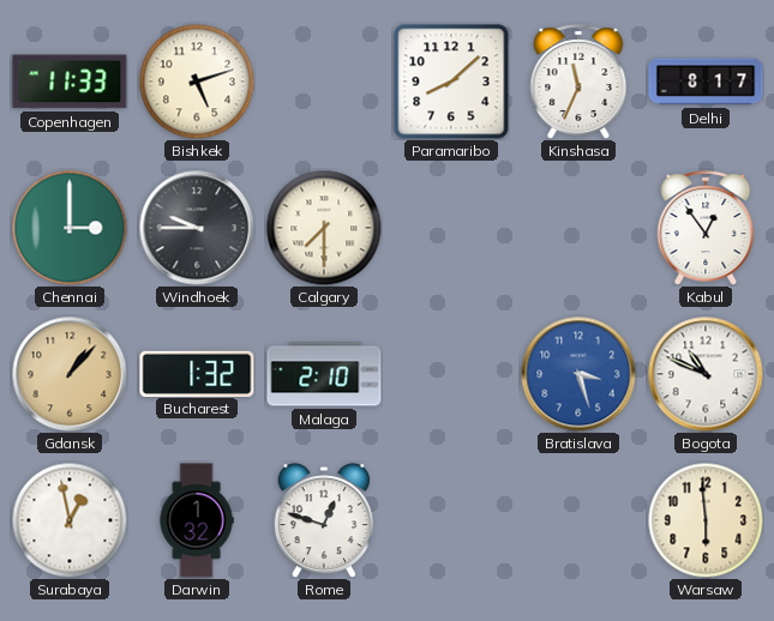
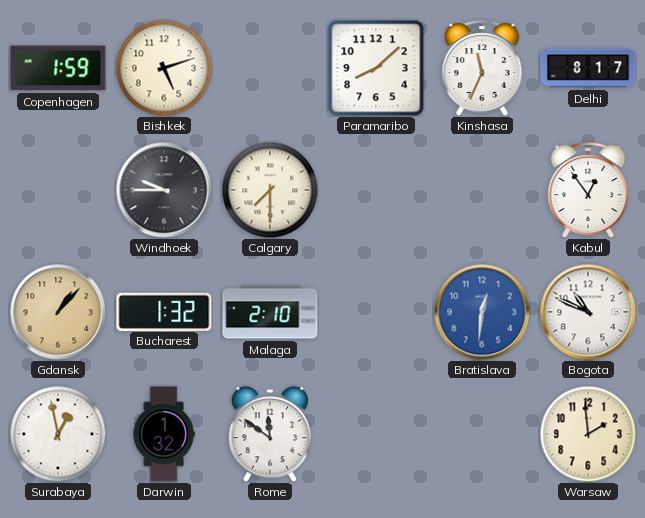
Copenhagen: 11:33 -> 1:59 (58, 68)
Chennai: 3:00 -> none (70, 228)
Bratislava: 3:27 -> 12:31 (482, 312)
Rome: 12:48 -> 11:51 (269, 434)
Warsaw: 5:59 -> 1:59 (588, 434)
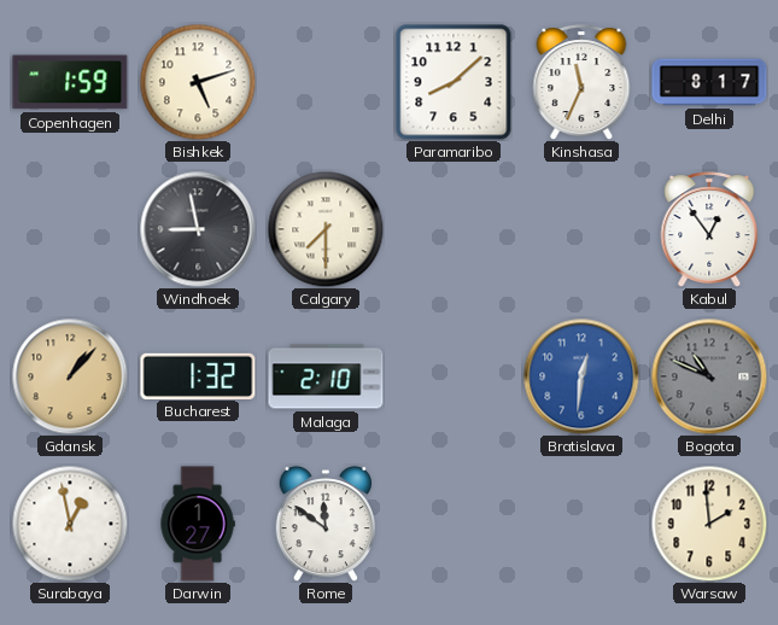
Windhoek: 9:45 -> 8:58 (198, 229)
Bogota dial: white -> grey (709, 376)
Darwin: 1:32 -> 1:27 (198, 524)
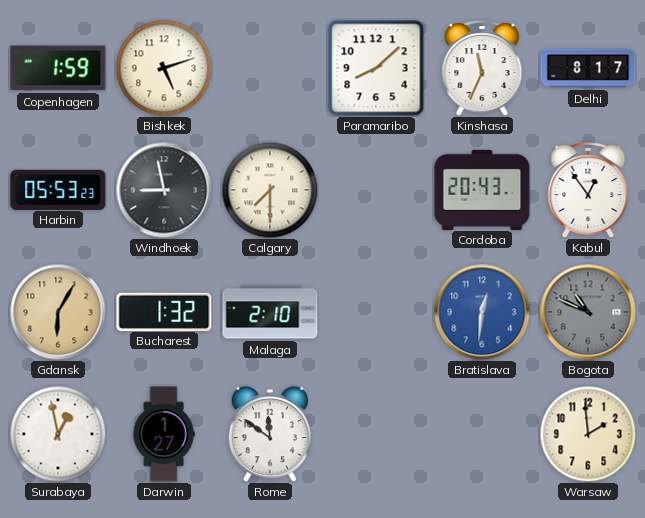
Harbin: none -> 05:53 (58, 189)
Cordoba: none -> 20:43 (482, 189)
Gdansk: 1:07 -> 6:05 (58, 312)
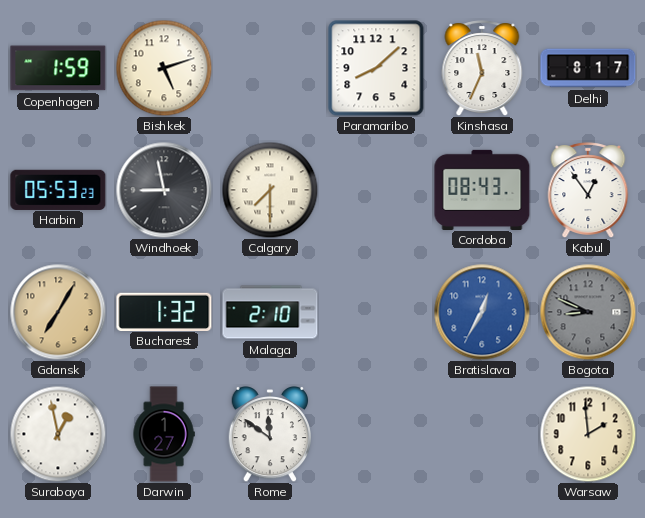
Cordoba: 20:43 -> 08:43 (482, 189)
Gdansk: 6:05 -> 7:05 (58, 312)
Bratislava: 12:31 -> 12:35 (482, 312)
Bogota: 10:49 -> 8:49 (588, 312)
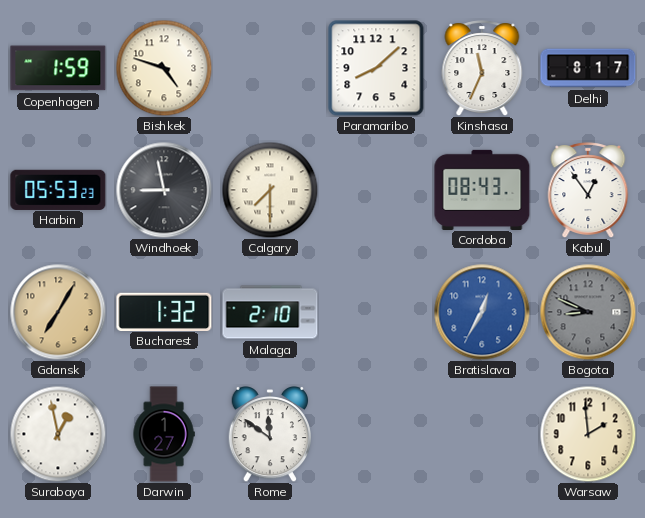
Bishkek: 5:12 -> 4:48 (164, 68)
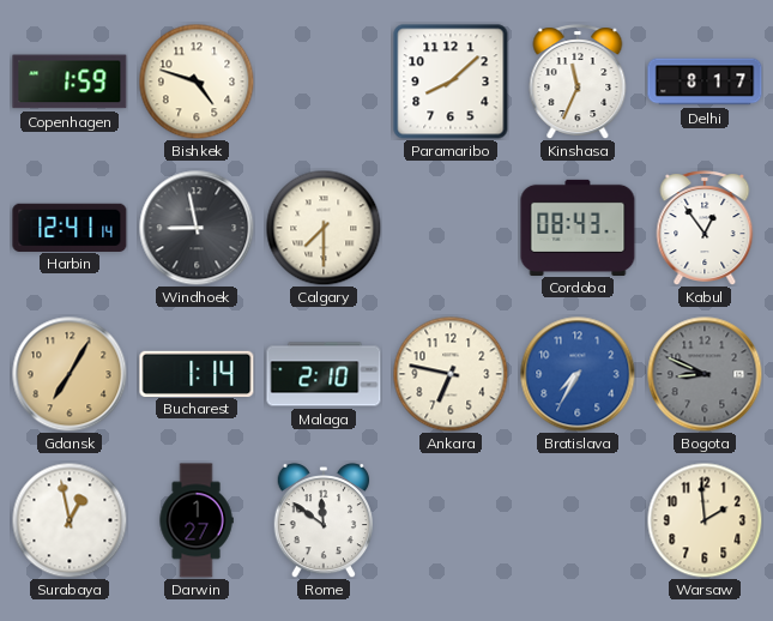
Harbin: 05:53 -> 12:41 (70, 227)
Bucharest: 1:32 -> 1:14 (197, 373)
Ankara: none -> 6:47 (451, 374)
Bratislava: 12:35 -> 7:35 (578, 374)
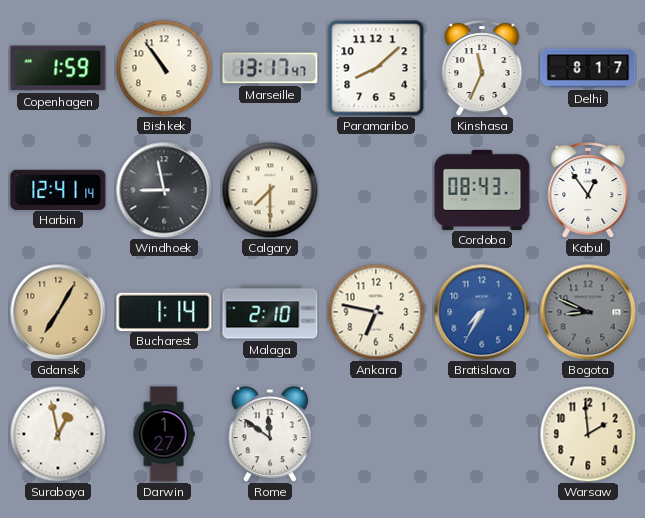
Bishkek: 4:48 -> 10:54 (164, 68)
Marseille: none -> 13:17 (270, 68)
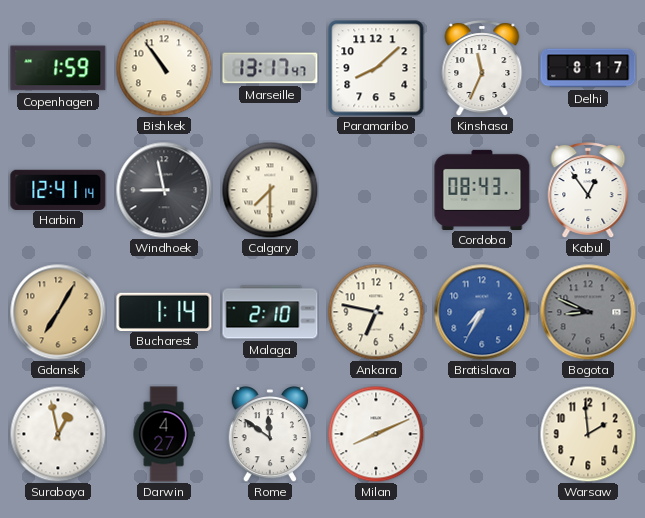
Darwin: 1:27 -> 4:27 (164, 434)
Milan: none -> 8:11 (376, 434)
